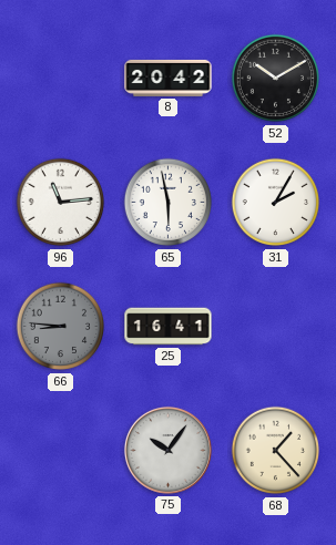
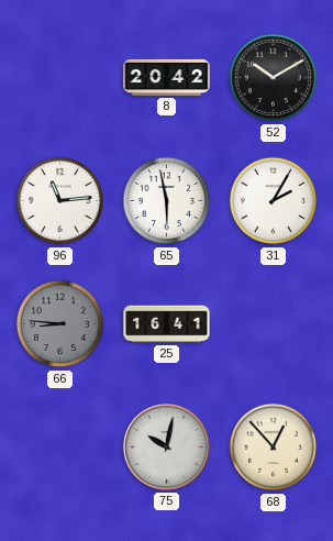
75: 10:06 -> 10:02 (166, 446)
68: 1:23 -> 12:53 (274, 448)
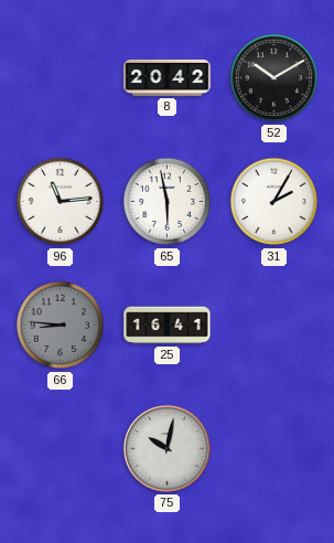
68: 12:53 -> none (274, 448)
